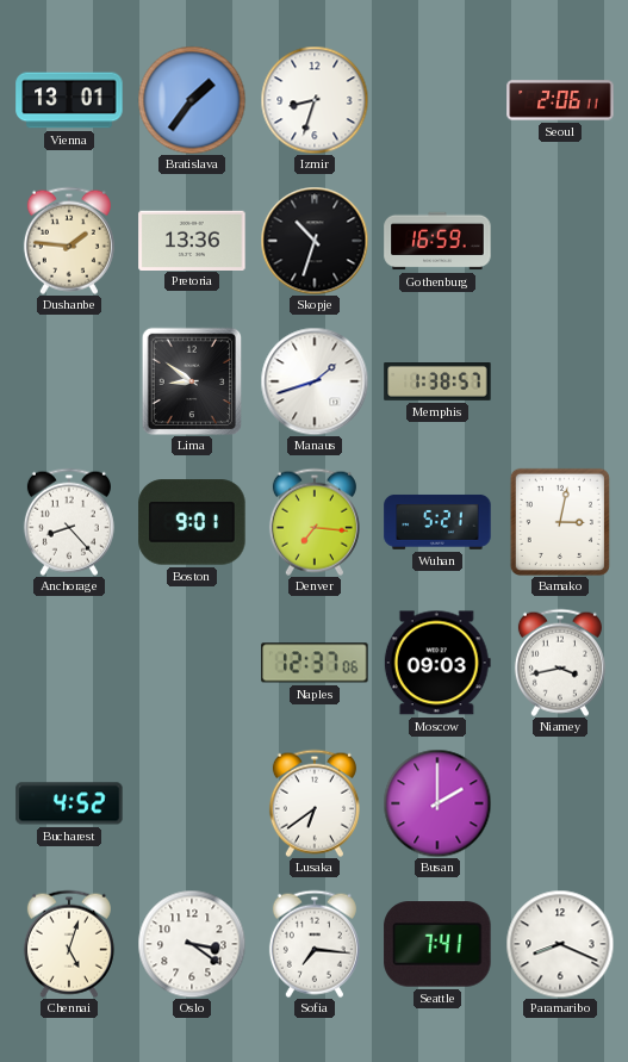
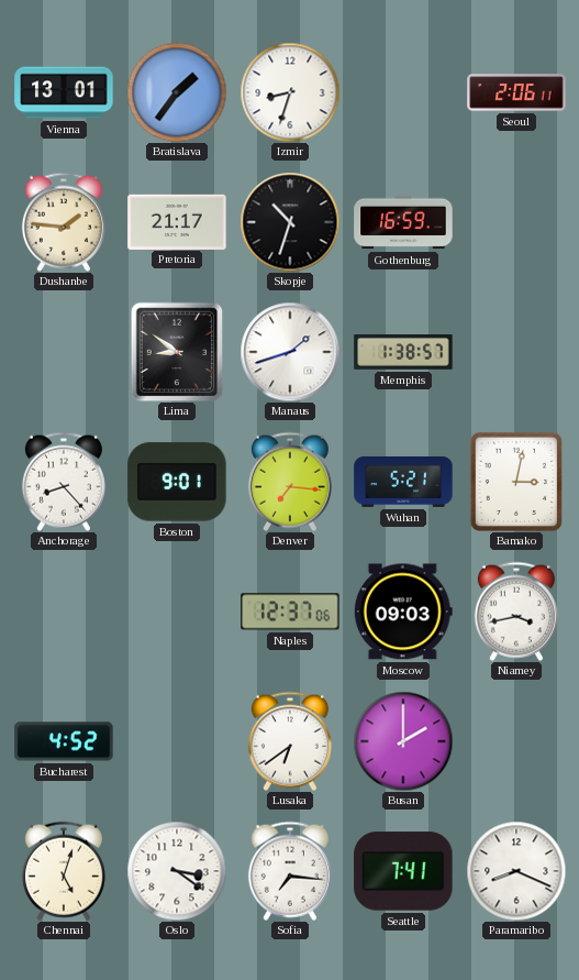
Pretoria: 13:36 -> 21:17 (177, 221)
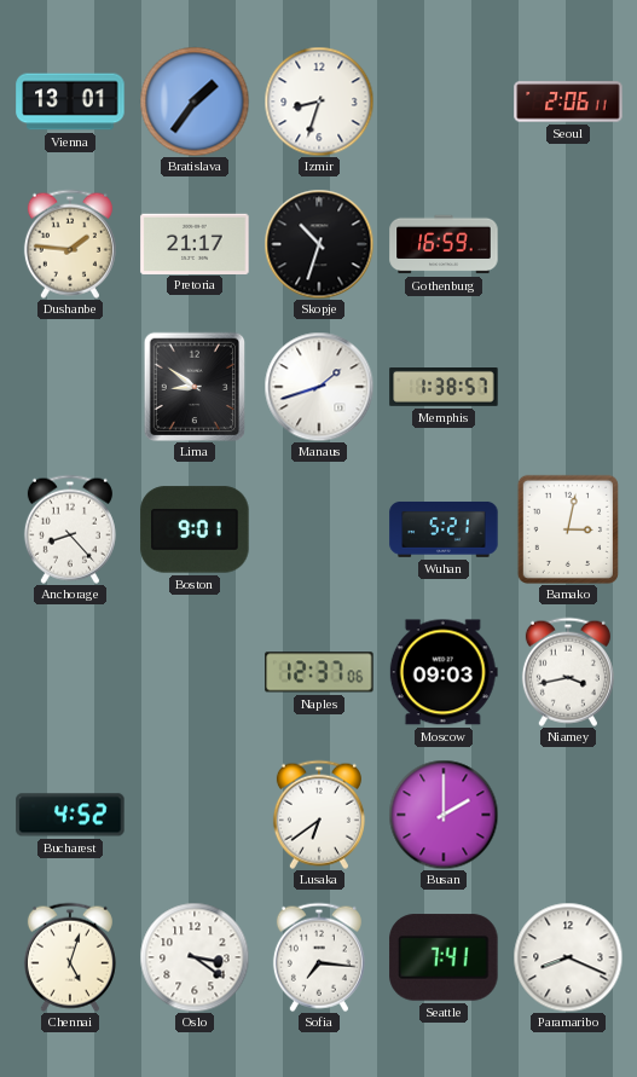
Denver: 7:16 -> none (290, 482)
